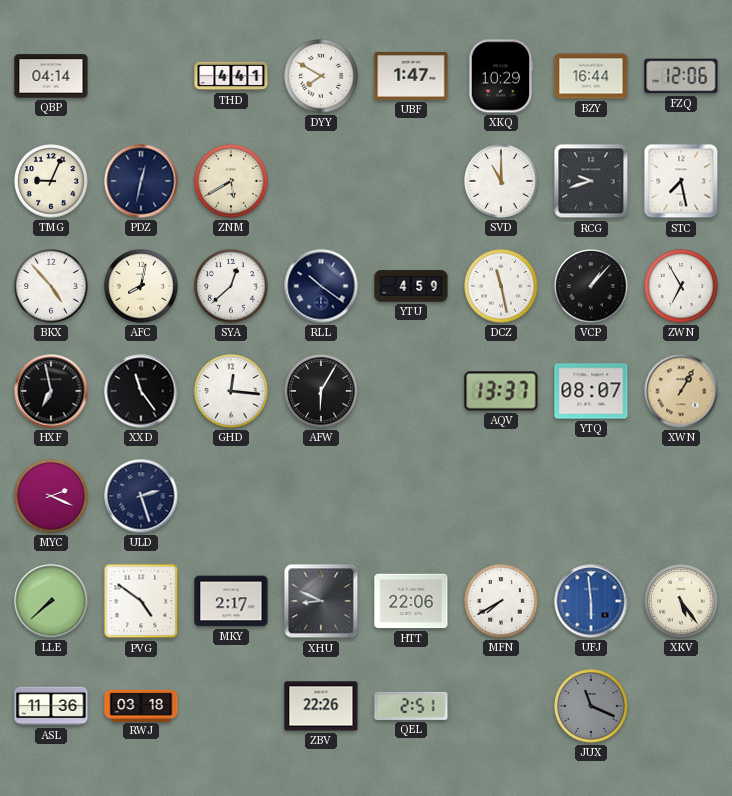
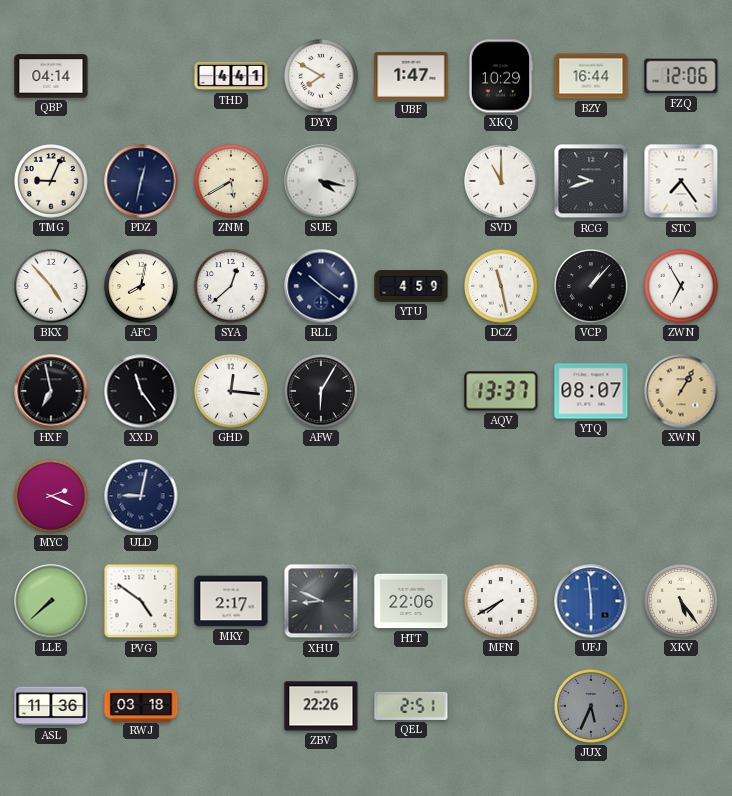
SUE: none -> 4:17 (321, 181)
STC: 7:28 -> 7:24 (681, 181)
ULD: 2:27 -> 9:02 (141, 496)
JUX: 11:19 -> 5:34 (591, 706)
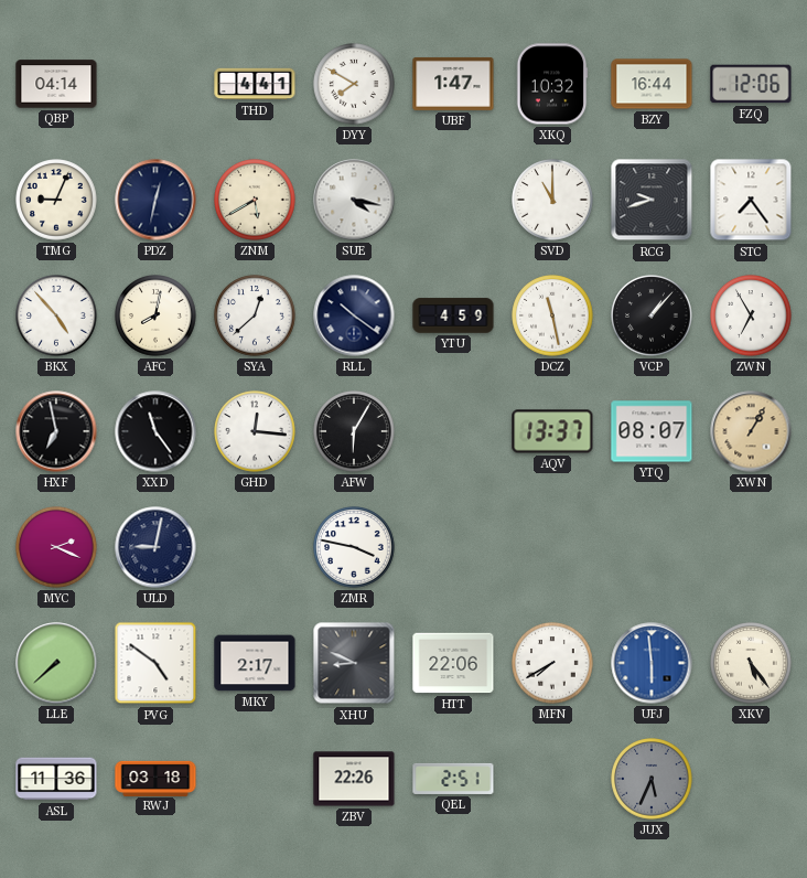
XKQ: 10:29 -> 10:32 (552, 84)
ZMR: none -> 3:47 (354, 547)
